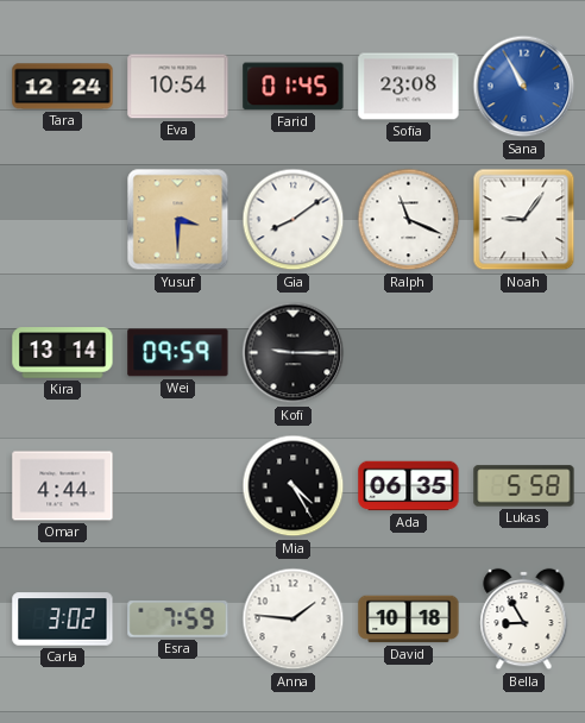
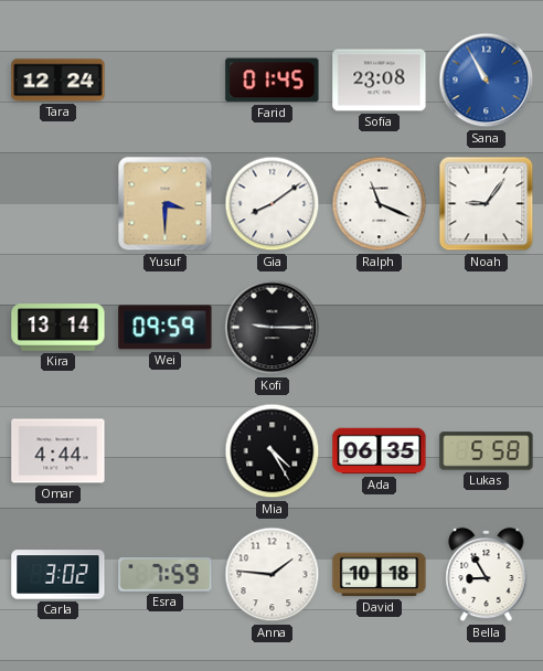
Eva: 10:54 -> none (178, 87)
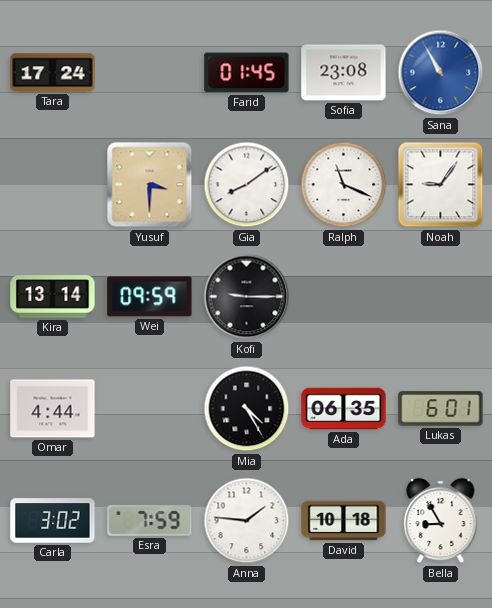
Tara: 12:24 -> 17:24 (53, 73)
Lukas: 5:58 -> 6:01 (441, 409)
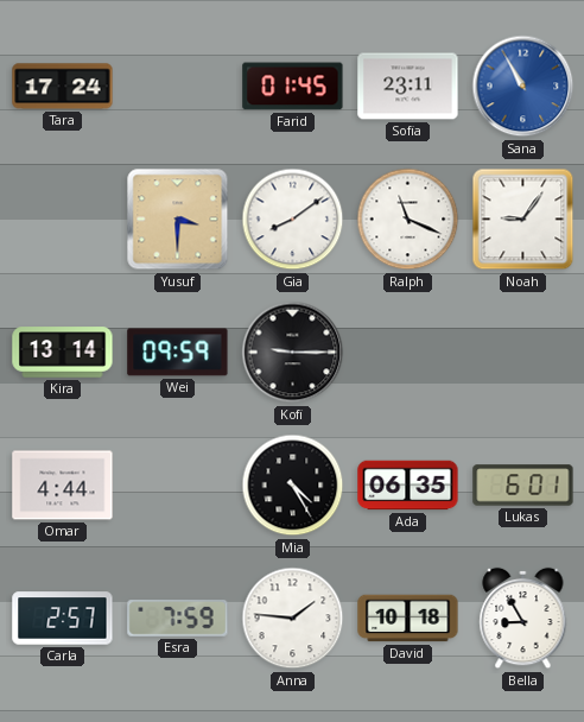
Sofia: 23:08 -> 23:11 (408, 87)
Carla: 3:02 -> 2:57 (63, 619)
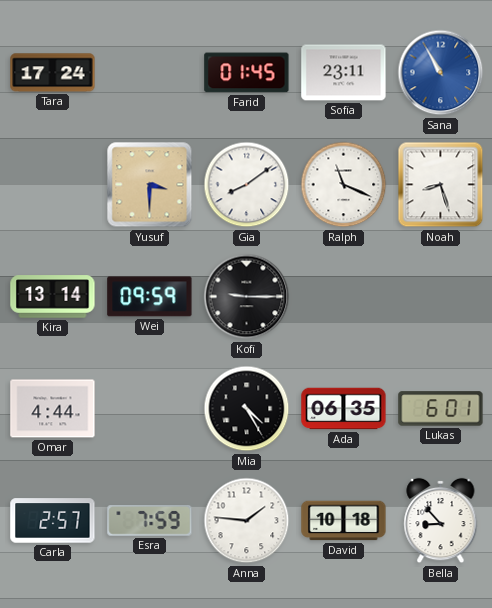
Noah: 9:06 -> 8:27 (441, 185)
Bella: 8:55 -> 8:53 (441, 521)
